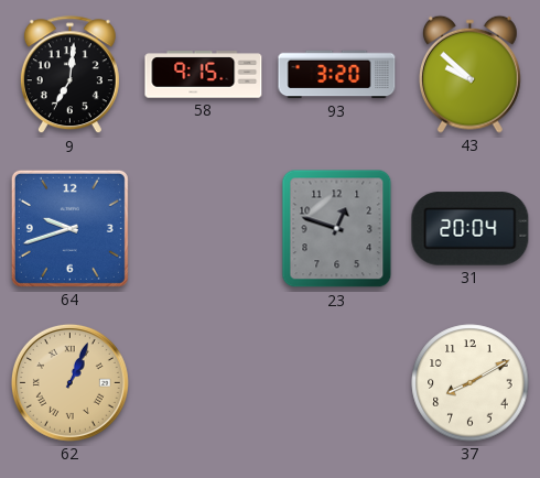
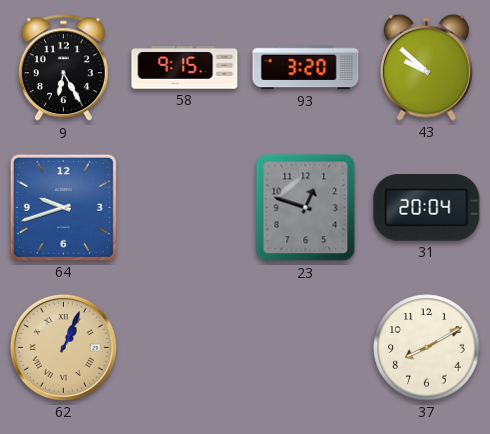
9: 7:01 -> 6:25 (63, 68)
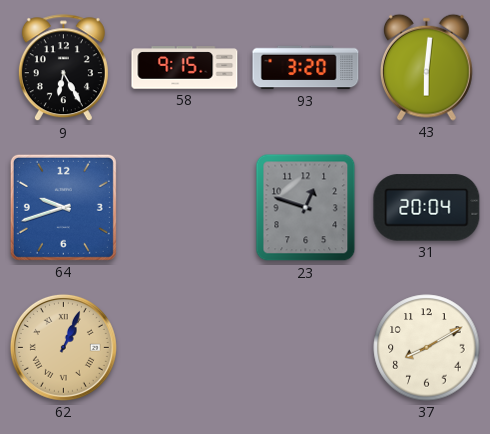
43: 9:52 -> 6:01 (426, 67)
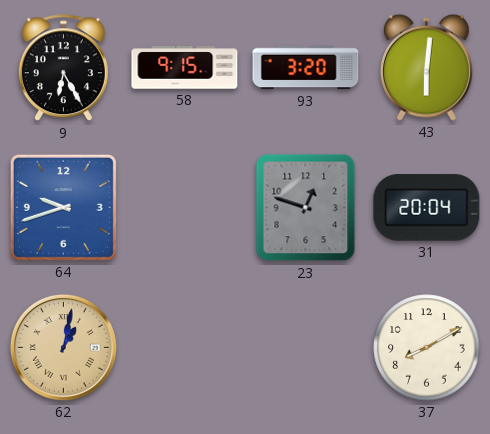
62: 1:04 -> 1:02 (63, 347)
